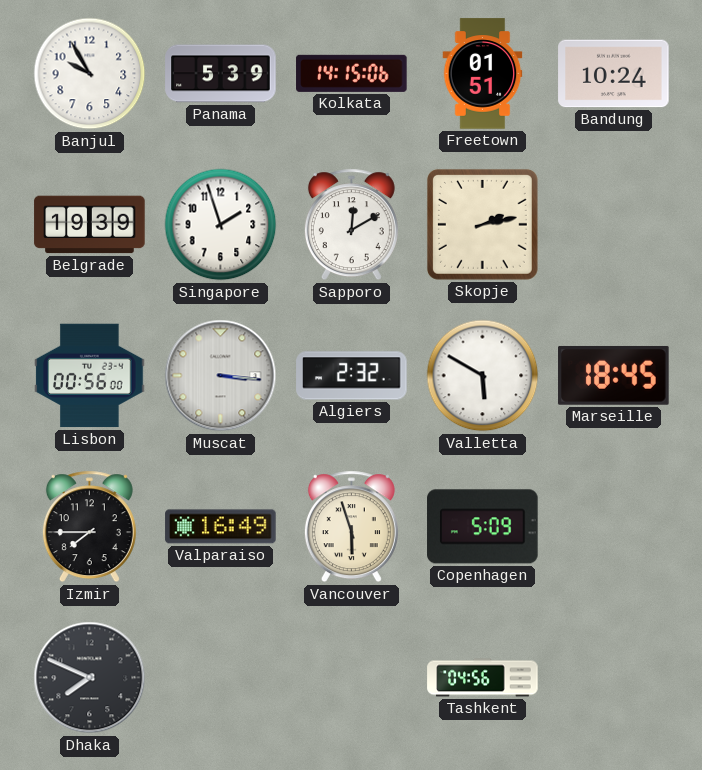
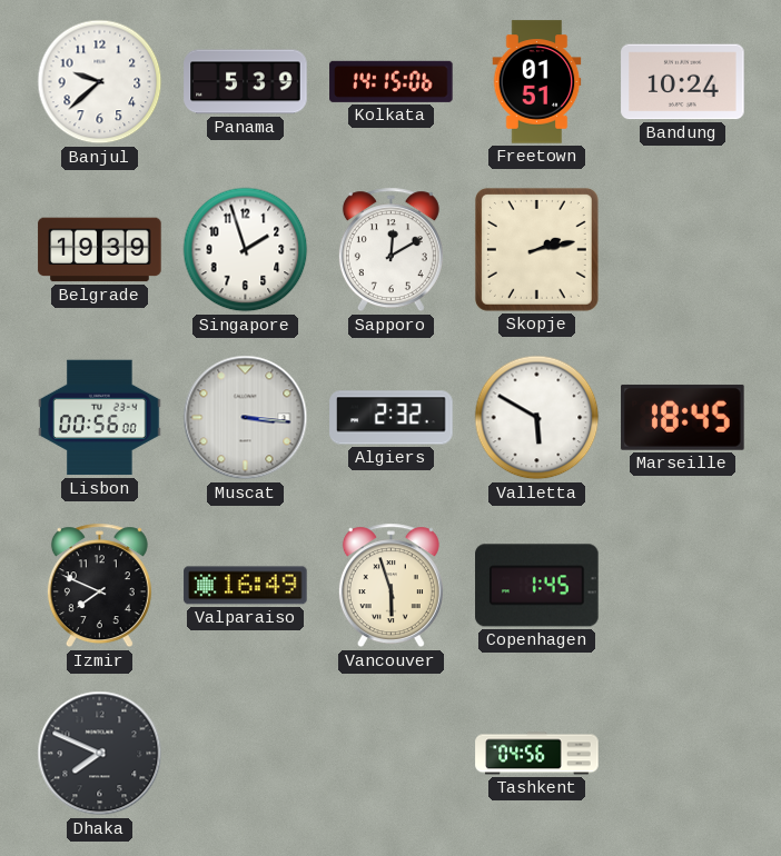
Banjul: 9:55 -> 9:38 (100, 82)
Izmir: 7:45 -> 7:49 (99, 586)
Copenhagen: 5:09 -> 1:45 (537, 586)
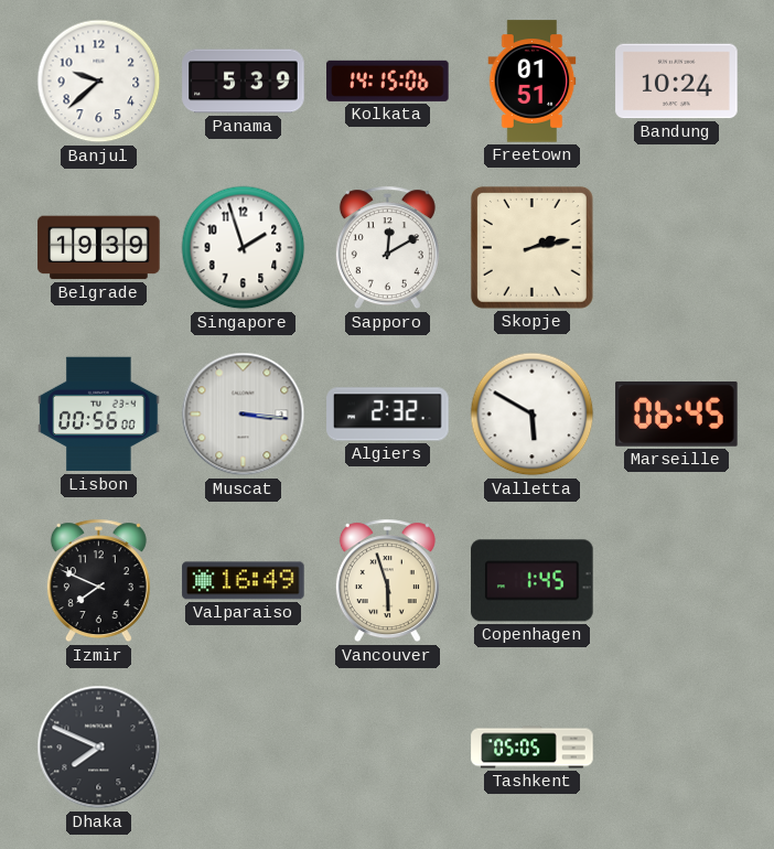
Marseille: 18:45 -> 06:45 (677, 413)
Tashkent: 04:56 -> 05:05 (533, 748)
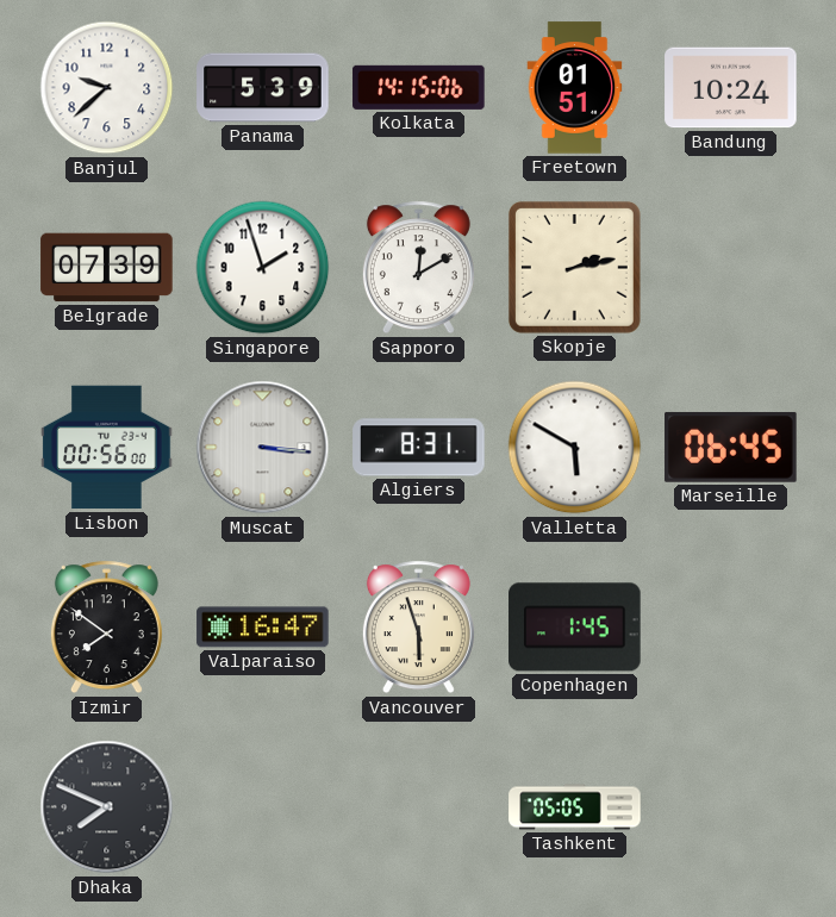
Belgrade: 19:39 -> 07:39 (107, 268)
Algiers: 2:32 -> 8:31 (419, 448)
Izmir: 7:49 -> 7:51 (106, 628)
Valparaiso: 16:49 -> 16:47 (263, 628)
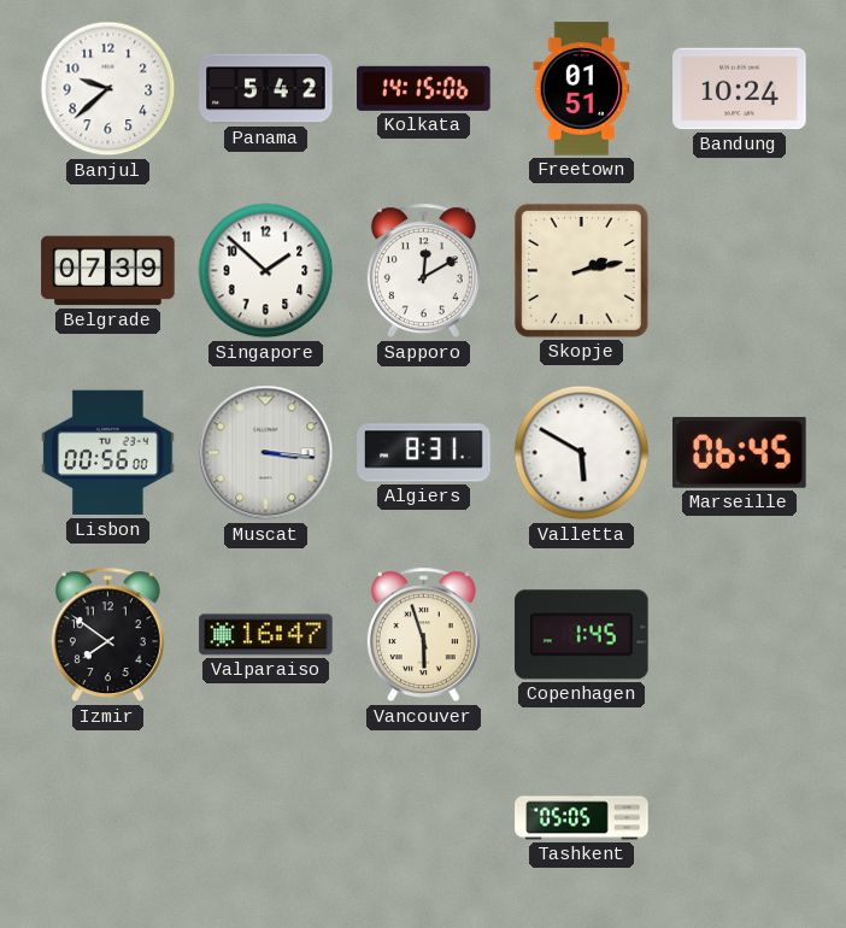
Panama: 5:39 -> 5:42 (266, 89)
Singapore: 1:57 -> 1:52 (266, 271)
Dhaka: 7:49 -> none (107, 807)
